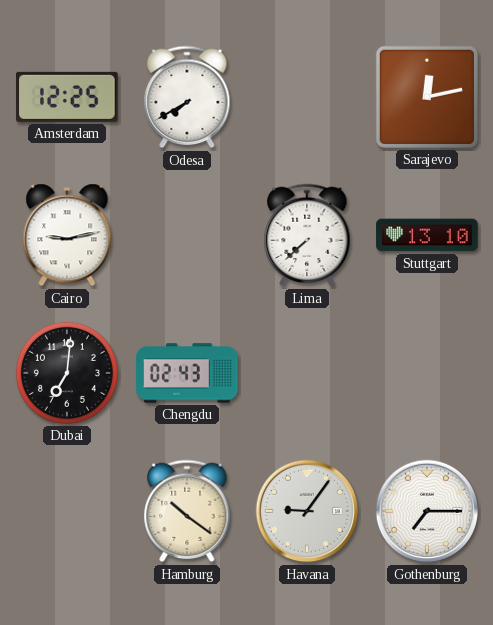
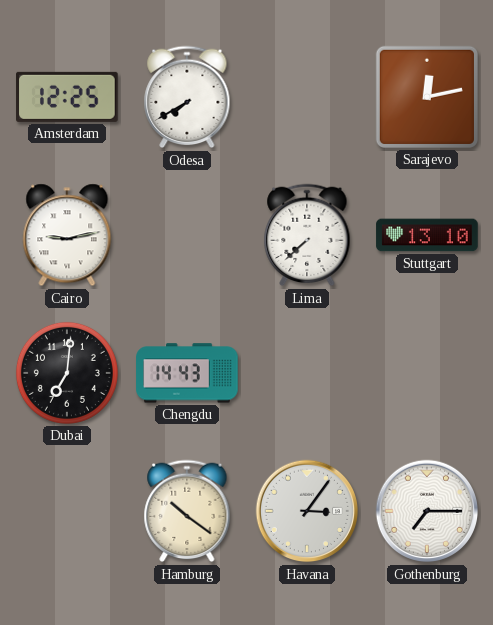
Chengdu: 02:43 -> 14:43 (187, 373)
Havana: 9:06 -> 3:06 (307, 511)
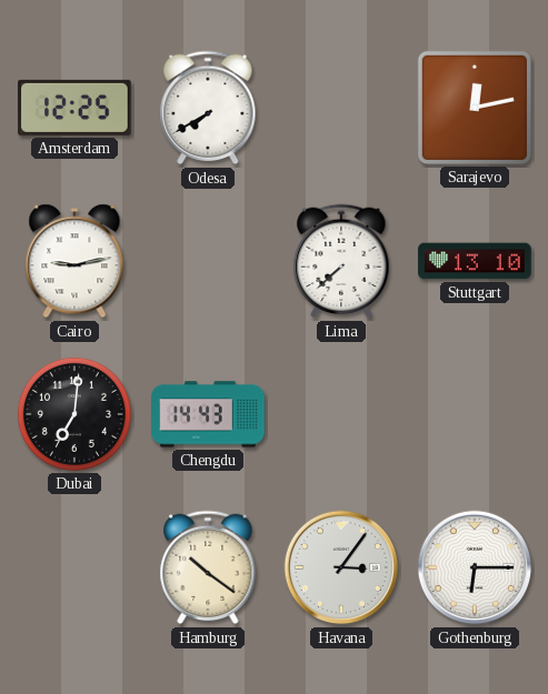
Gothenburg: 7:15 -> 6:15 (475, 567)
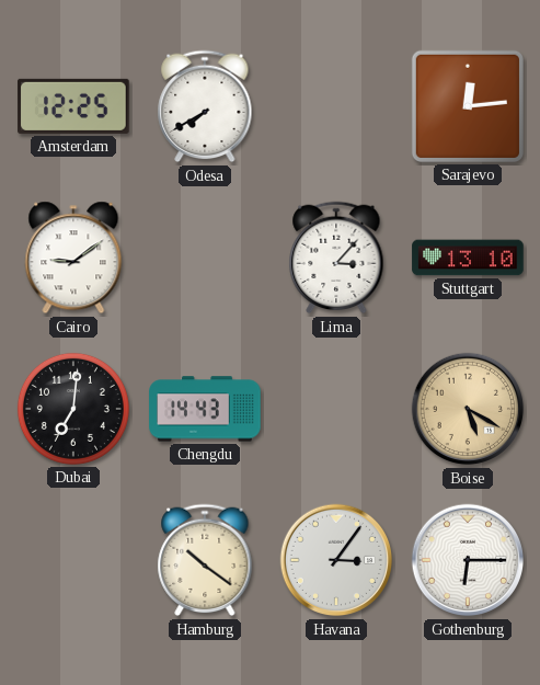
Sarajevo: 12:13 -> 12:14 (468, 106)
Cairo: 9:13 -> 9:09 (73, 258)
Lima: 7:38 -> 3:07 (336, 258)
Boise: none -> 5:20 (468, 409)
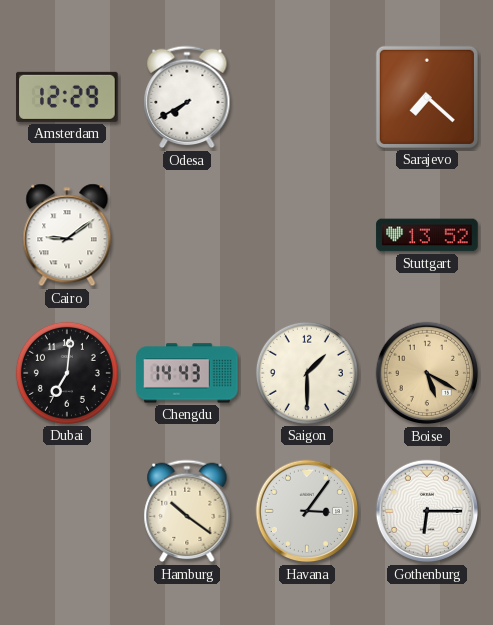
Amsterdam: 12:25 -> 12:29 (67, 97)
Sarajevo: 12:14 -> 7:22 (427, 97)
Lima: 3:07 -> none (336, 258)
Stuttgart: 13:10 -> 13:52 (427, 235)
Saigon: none -> 1:30 (307, 373)
